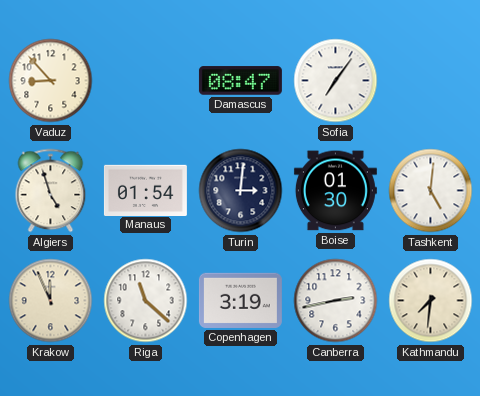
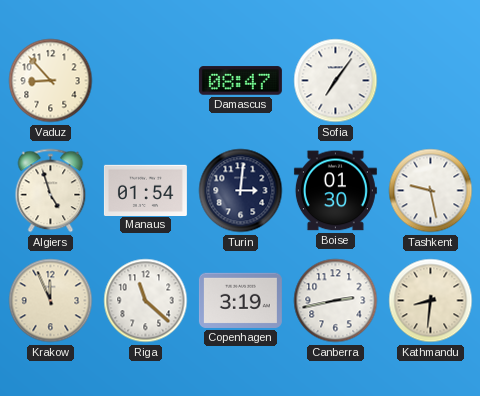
Tashkent: 5:01 -> 9:28 (431, 191)
Kathmandu: 7:31 -> 8:31 (431, 301)
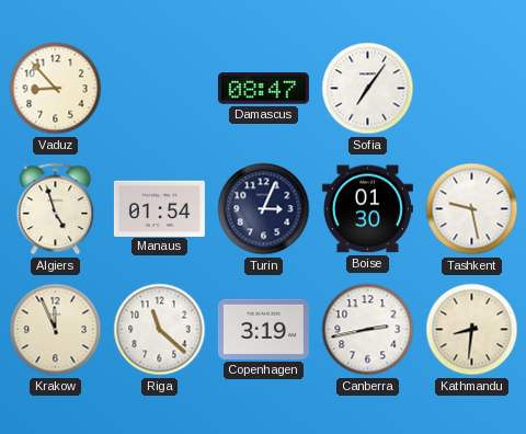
Turin: 3:01 -> 3:04 (264, 209)
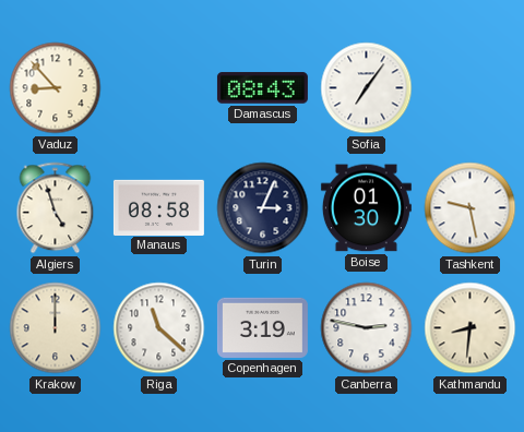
Damascus: 08:47 -> 08:43 (262, 88)
Manaus: 01:54 -> 08:58 (158, 207)
Krakow: 11:56 -> 12:00 (56, 328)
Canberra: 2:43 -> 2:47 (367, 328)
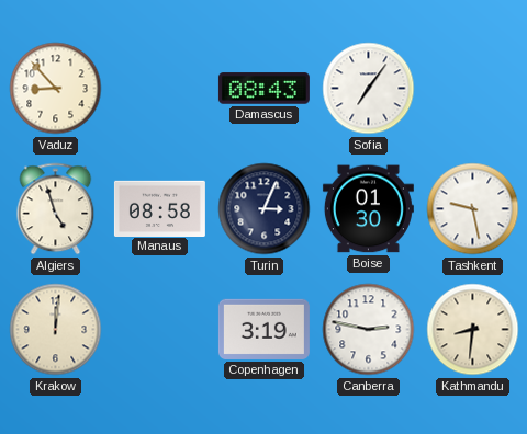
Krakow: 12:00 -> 12:01 (56, 330)
Riga: 11:22 -> none (159, 328)
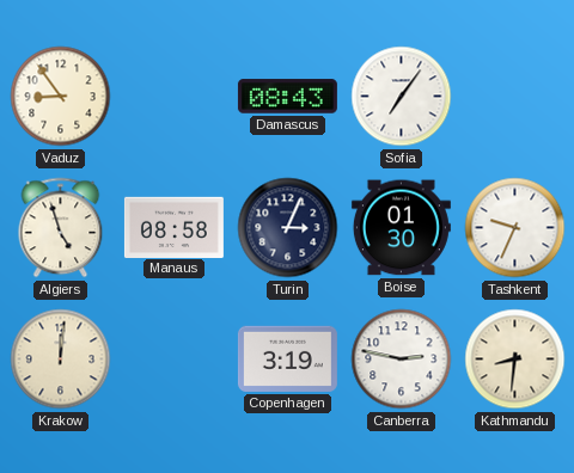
Vaduz: 8:53 -> 8:54 (61, 97)
Tashkent: 9:28 -> 9:34 (515, 228)
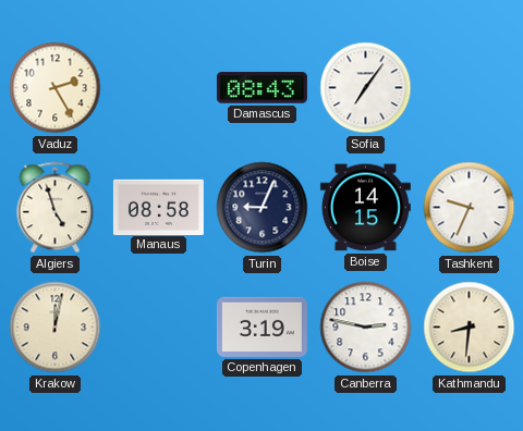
Vaduz: 8:54 -> 2:25 (56, 88)
Turin: 3:04 -> 9:04 (263, 208)
Boise: 01:30 -> 14:15 (365, 208)
Krakow: 12:01 -> 12:02 (56, 328)
